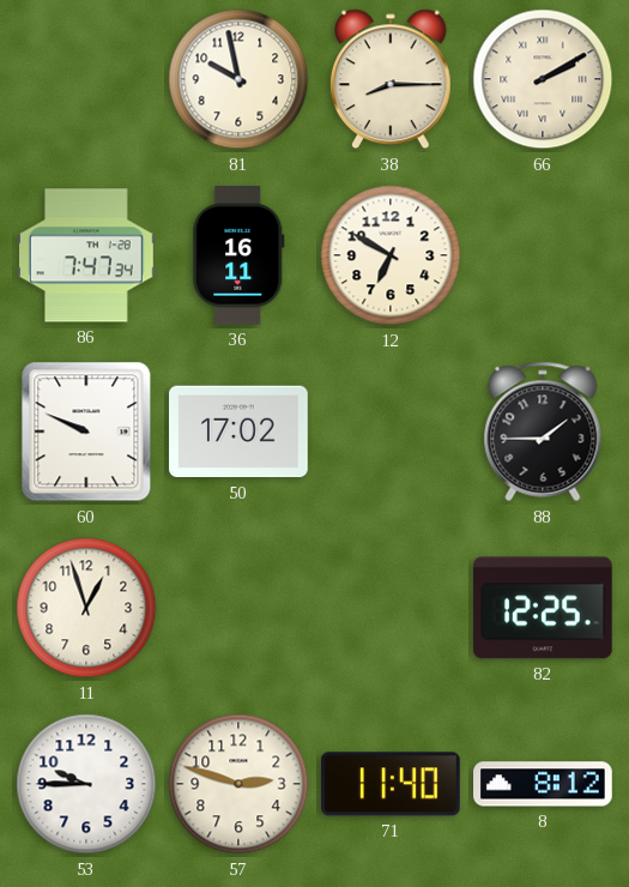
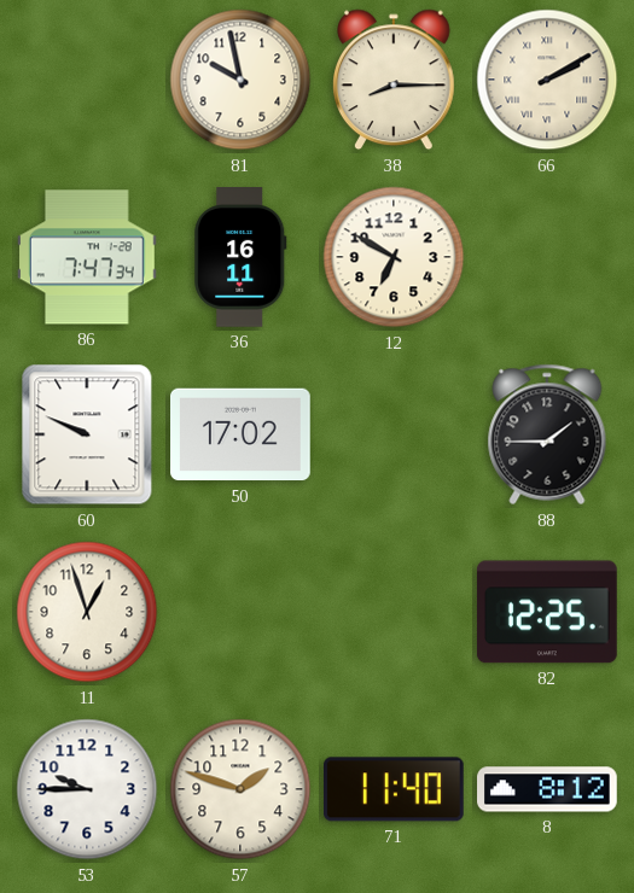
57: 2:48 -> 1:48 (240, 789)
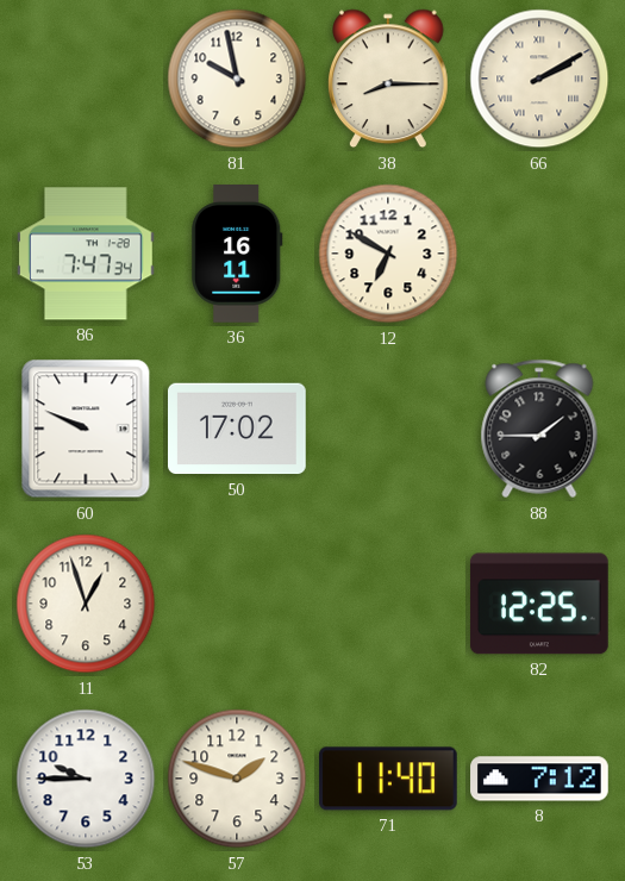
8: 8:12 -> 7:12 (539, 779)
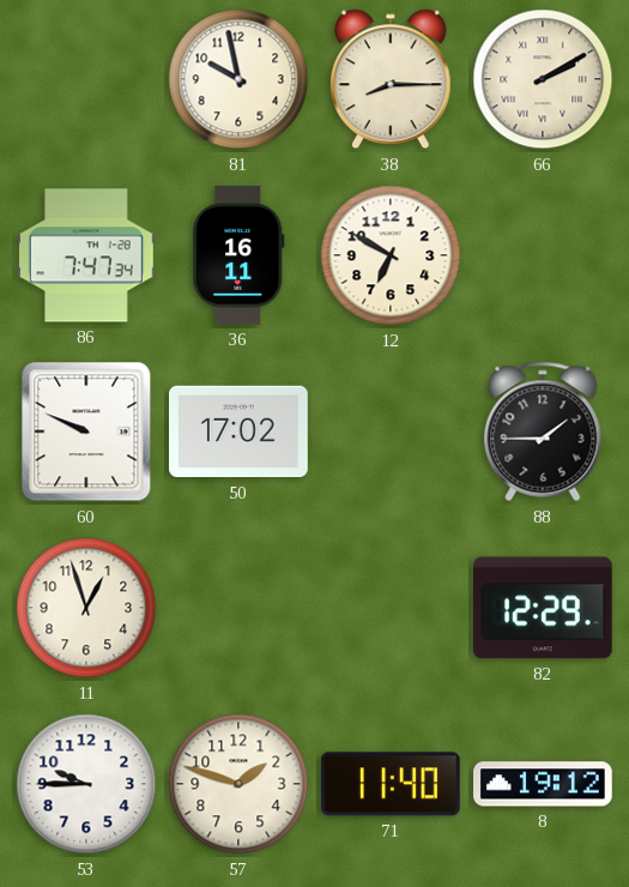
82: 12:25 -> 12:29 (543, 608)
8: 7:12 -> 19:12 (543, 784)
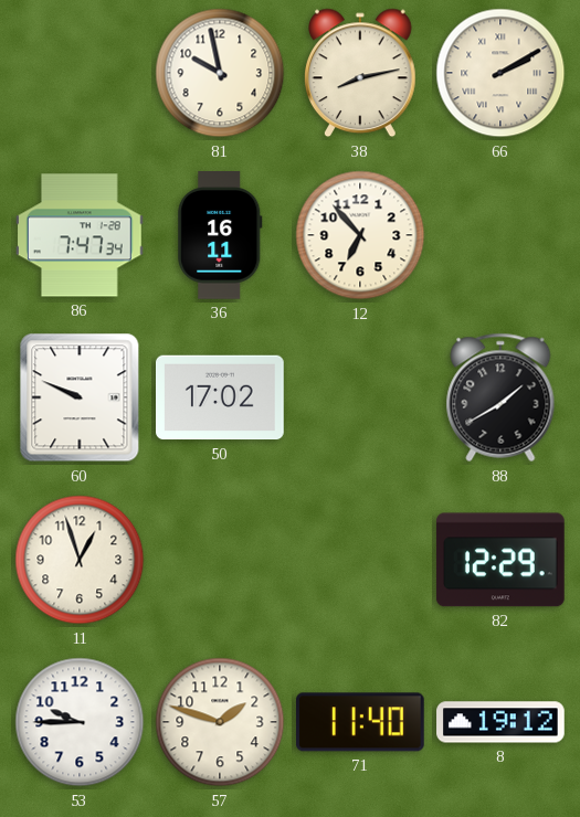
38: 8:15 -> 8:13 (361, 73)
12: 6:50 -> 6:53 (360, 235)
88: 1:45 -> 1:40 (500, 397)
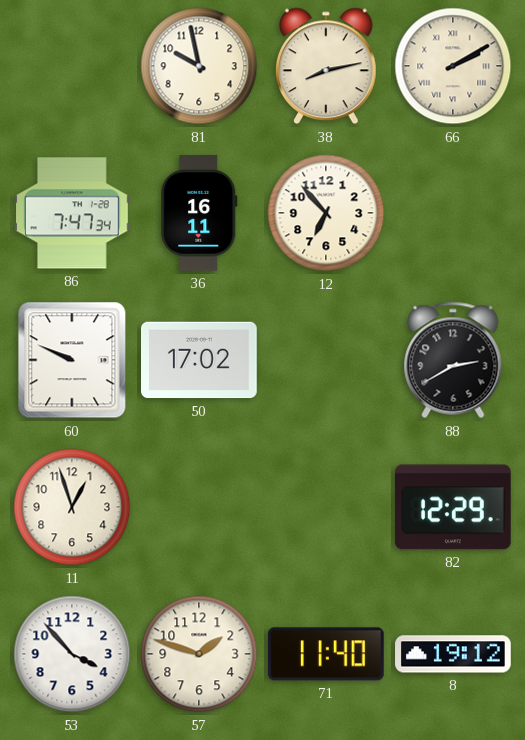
88: 1:40 -> 2:40 (453, 360)
53: 9:45 -> 3:53 (72, 654)
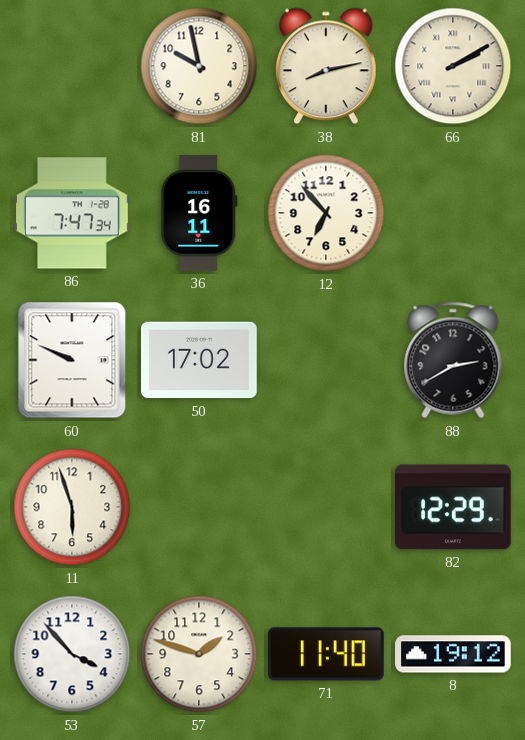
11: 12:57 -> 5:57 (72, 507)
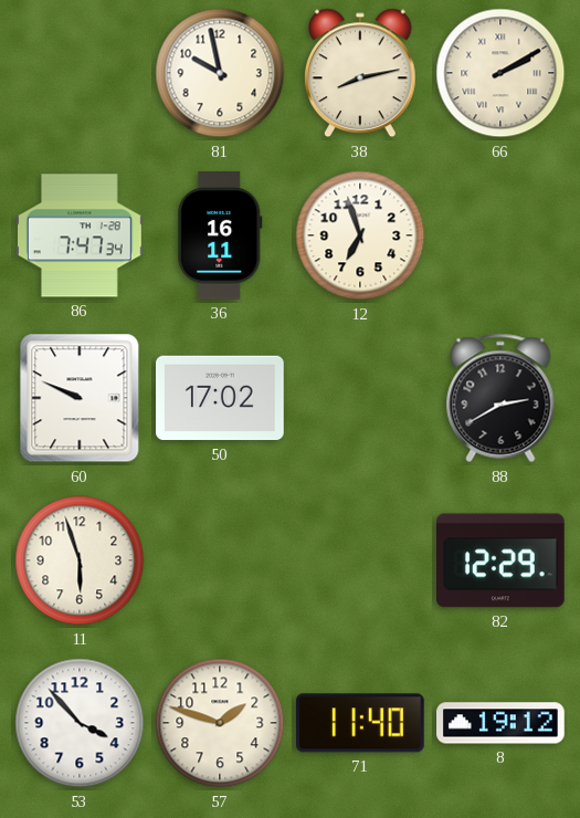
12: 6:53 -> 6:57 (360, 235)
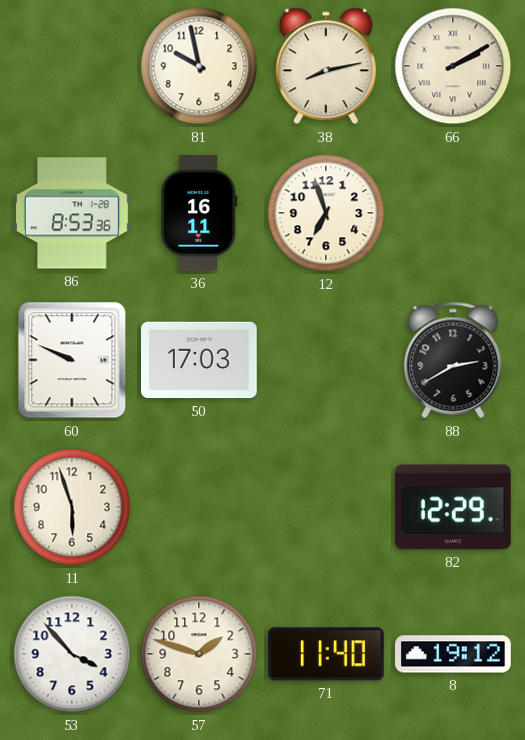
86: 7:47 -> 8:53 (73, 213)
50: 17:02 -> 17:03 (200, 360)
